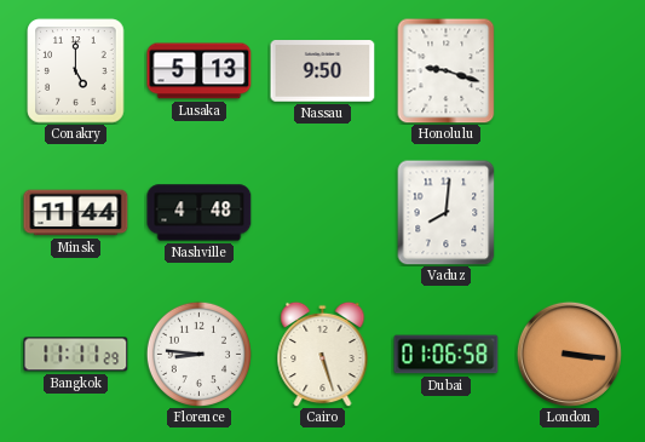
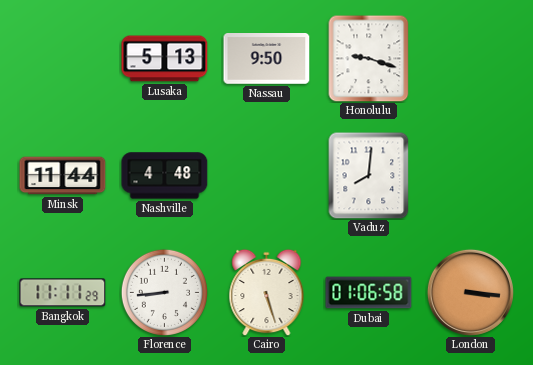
Conakry: 5:00 -> none (76, 71)
Florence: 8:46 -> 8:44 (164, 292)
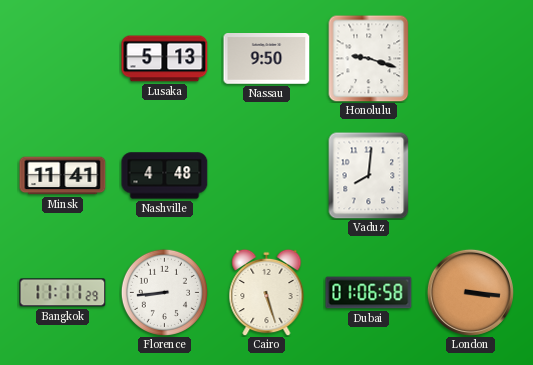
Minsk: 11:44 -> 11:41 (63, 176)
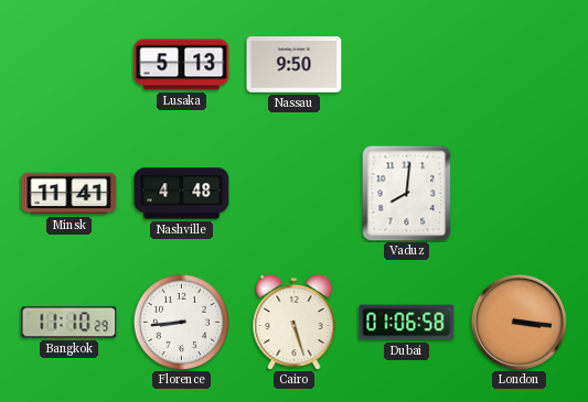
Honolulu: 9:18 -> none (369, 58)
Bangkok: 11:11 -> 11:10 (70, 323)
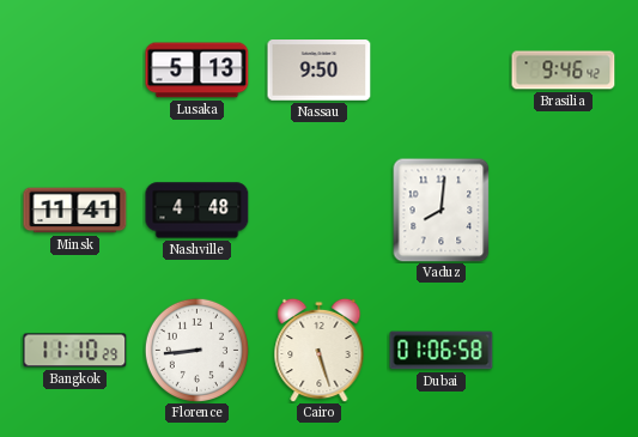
Brasilia: none -> 9:46 (564, 71)
London: 3:16 -> none (518, 322)
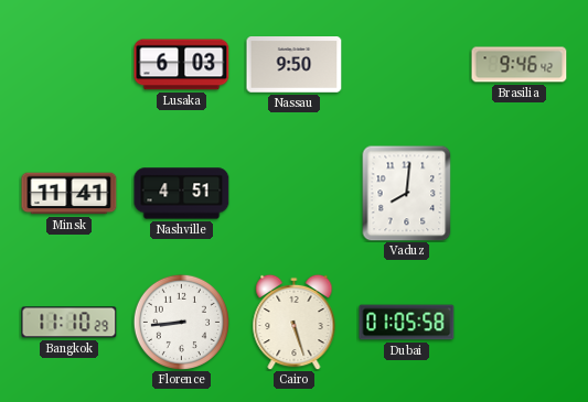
Lusaka: 5:13 -> 6:03 (182, 65)
Nashville: 4:48 -> 4:51 (182, 194)
Dubai: 01:06 -> 01:05 (407, 323)
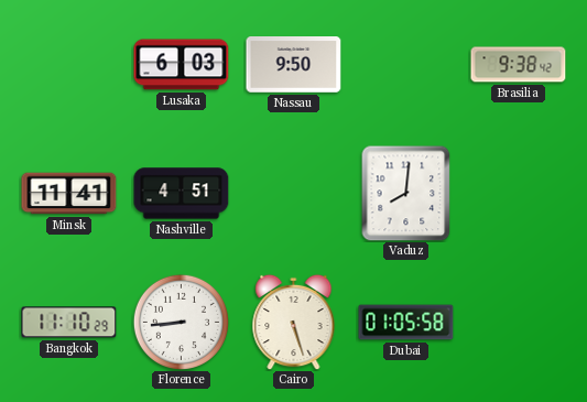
Brasilia: 9:46 -> 9:38 (519, 65)
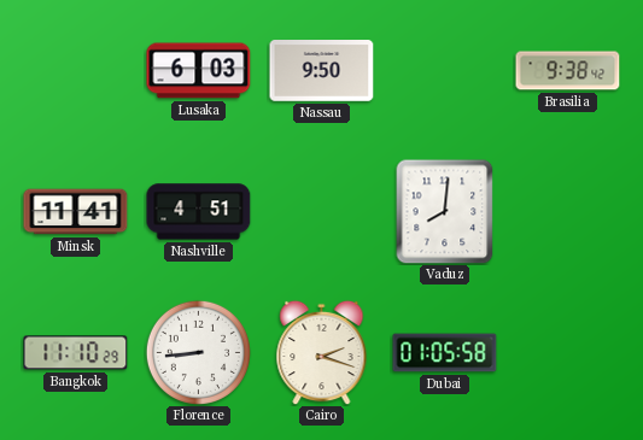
Cairo: 5:27 -> 2:18 (322, 352)
